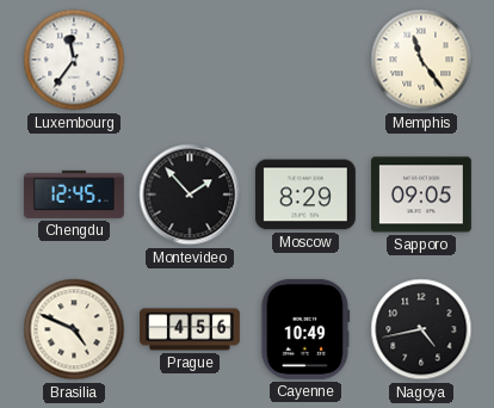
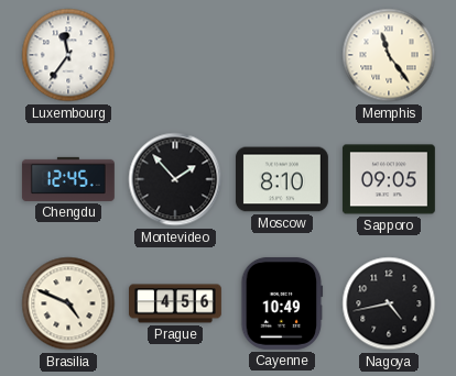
Moscow: 8:29 -> 8:10 (282, 179)
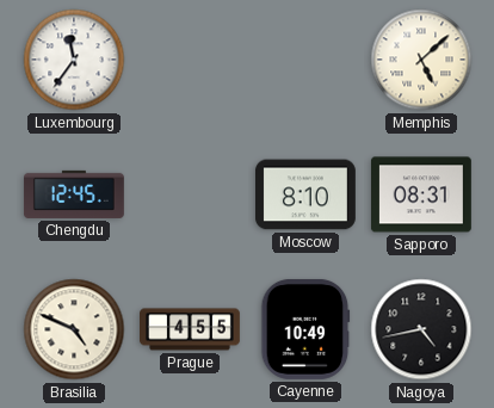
Memphis: 11:24 -> 5:08 (421, 60)
Montevideo: 1:53 -> none (175, 179)
Sapporo: 09:05 -> 08:31 (421, 194)
Prague: 4:56 -> 4:55 (191, 329)
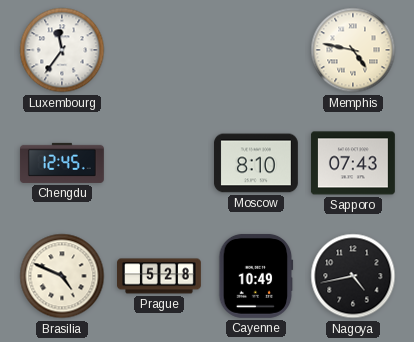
Memphis: 5:08 -> 4:47 (353, 50)
Sapporo: 08:31 -> 07:43 (353, 163)
Prague: 4:55 -> 5:28 (160, 276)
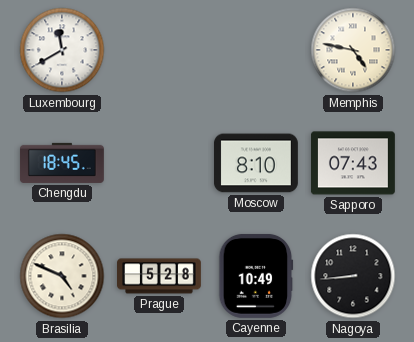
Luxembourg: 11:36 -> 11:40 (62, 50)
Chengdu: 12:45 -> 18:45 (62, 163)
Nagoya: 4:43 -> 8:44 (353, 276)
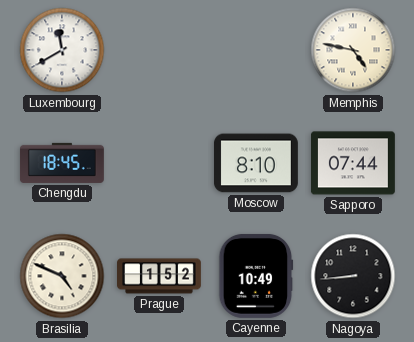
Sapporo: 07:43 -> 07:44 (353, 163)
Prague: 5:28 -> 1:52 (160, 276)
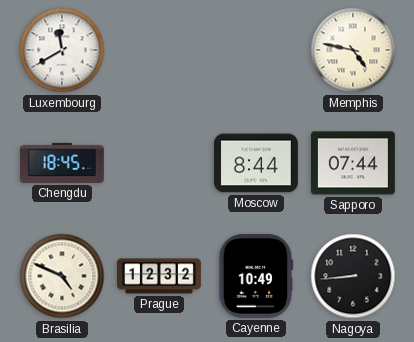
Moscow: 8:10 -> 8:44 (256, 163)
Prague: 1:52 -> 12:32 (160, 276)
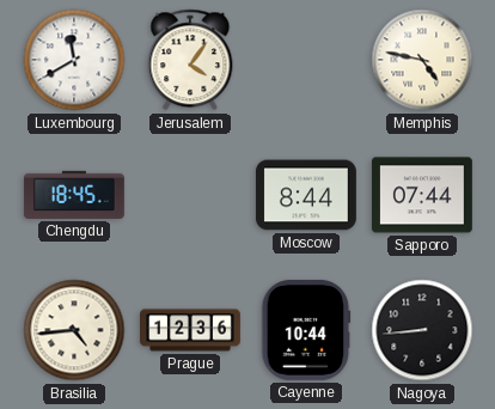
Jerusalem: none -> 4:06 (190, 60)
Brasilia: 4:49 -> 4:44 (74, 330)
Prague: 12:32 -> 12:36 (191, 330)
Cayenne: 10:49 -> 10:44 (306, 330)
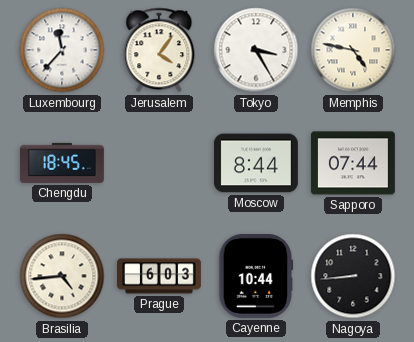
Luxembourg: 11:40 -> 11:37 (62, 50)
Tokyo: none -> 3:25 (256, 50)
Prague: 12:36 -> 6:03 (160, 276)
